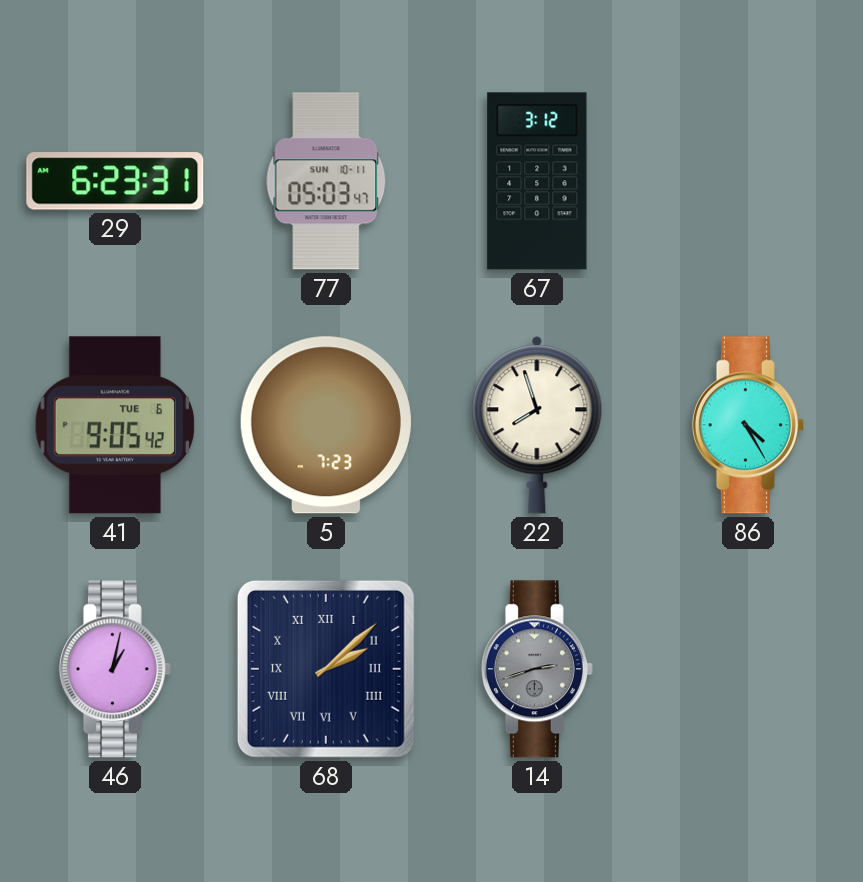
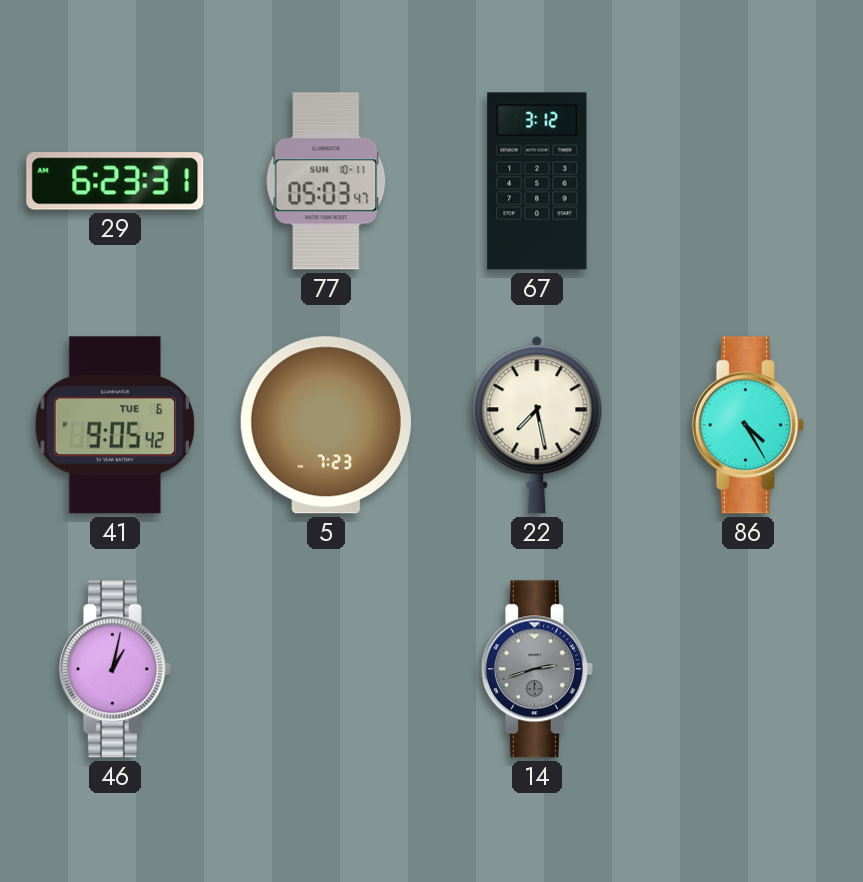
22: 7:57 -> 7:28 (537, 425)
68: 2:08 -> none (326, 669)
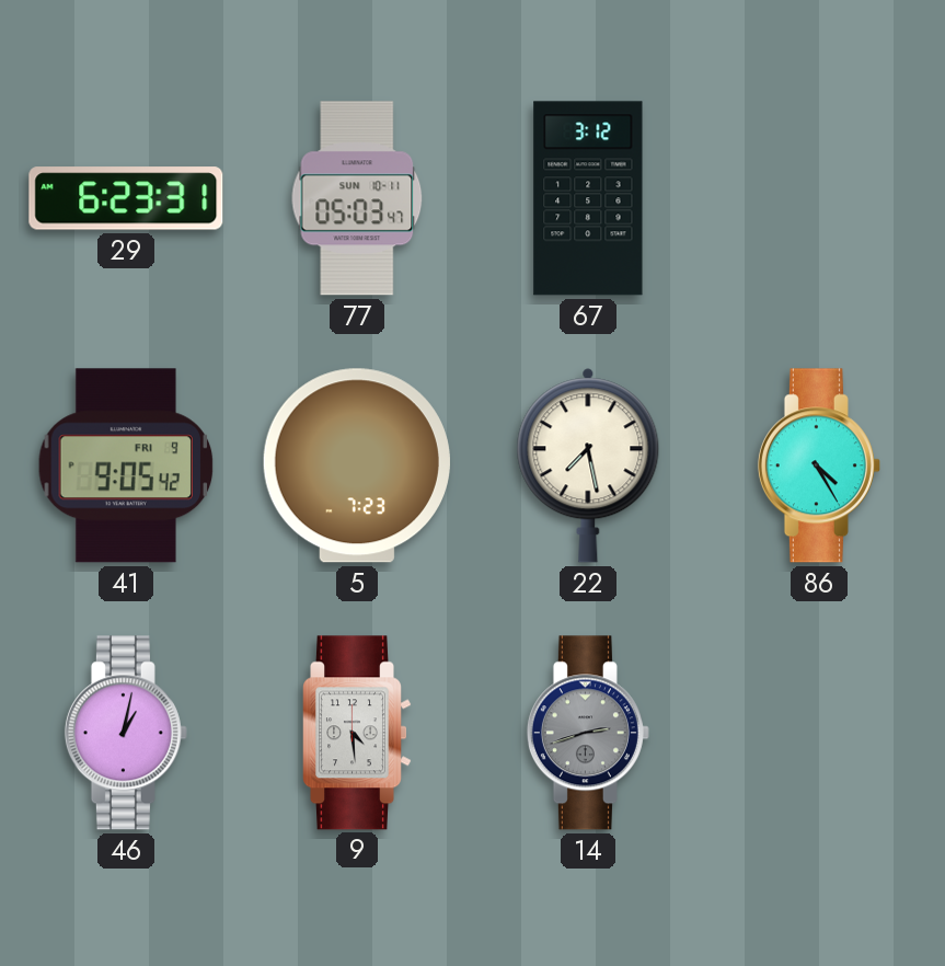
41 date: TUE 6 -> FRI 9 (126, 465)
9: none -> 4:29 (357, 733)
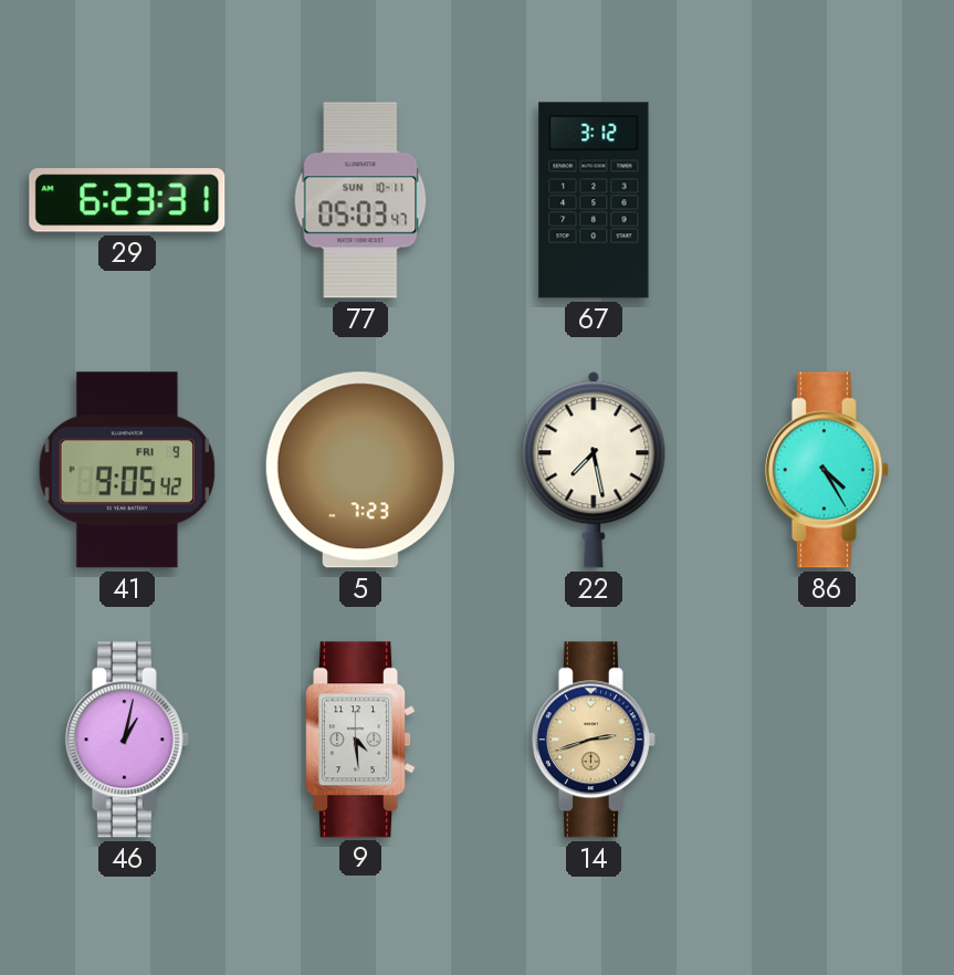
14 dial: grey -> champagne (594, 740)
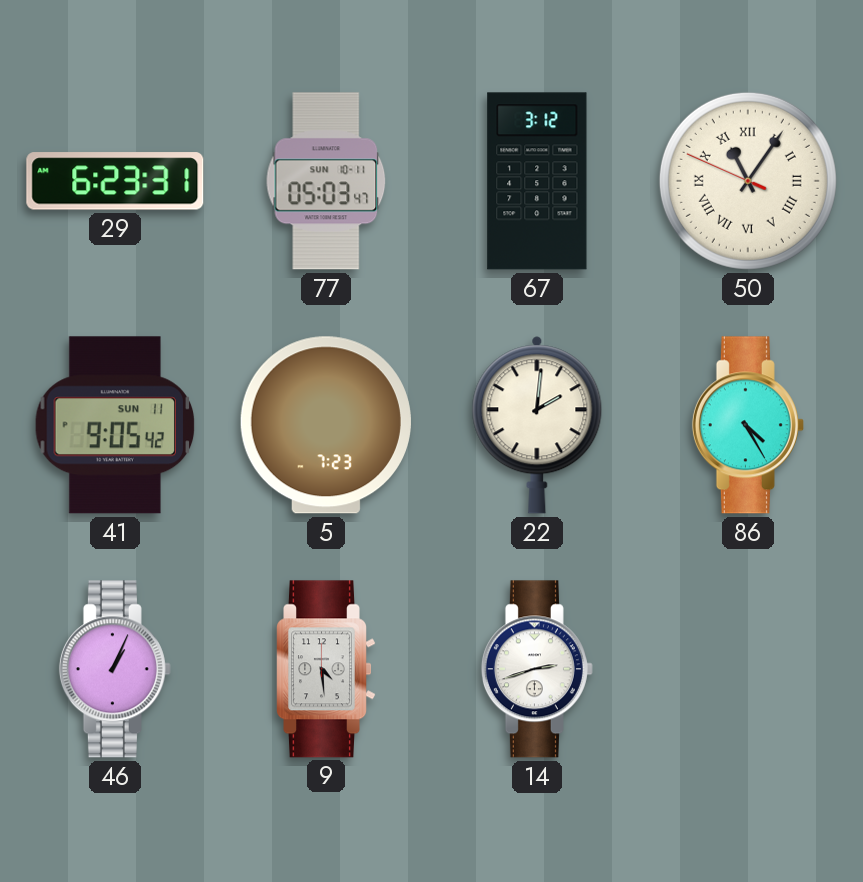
50: none -> 11:05 (748, 181)
41 date: FRI 9 -> SUN 11 (115, 425)
22: 7:28 -> 2:01 (537, 425)
46: 1:02 -> 1:04 (115, 669)
14 dial: champagne -> white (537, 669)
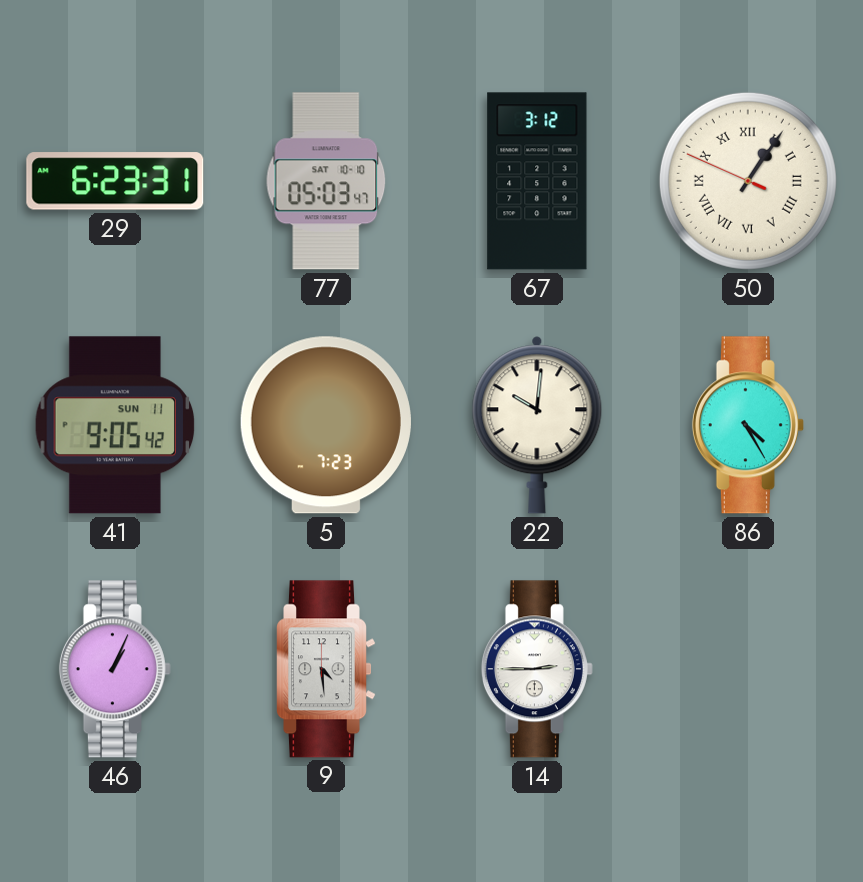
77 date: SUN 10-11 -> SAT 10-10 (326, 181)
50: 11:05 -> 1:05 (748, 181)
22: 2:01 -> 10:01 (537, 425)
14: 2:42 -> 2:45 (537, 669)
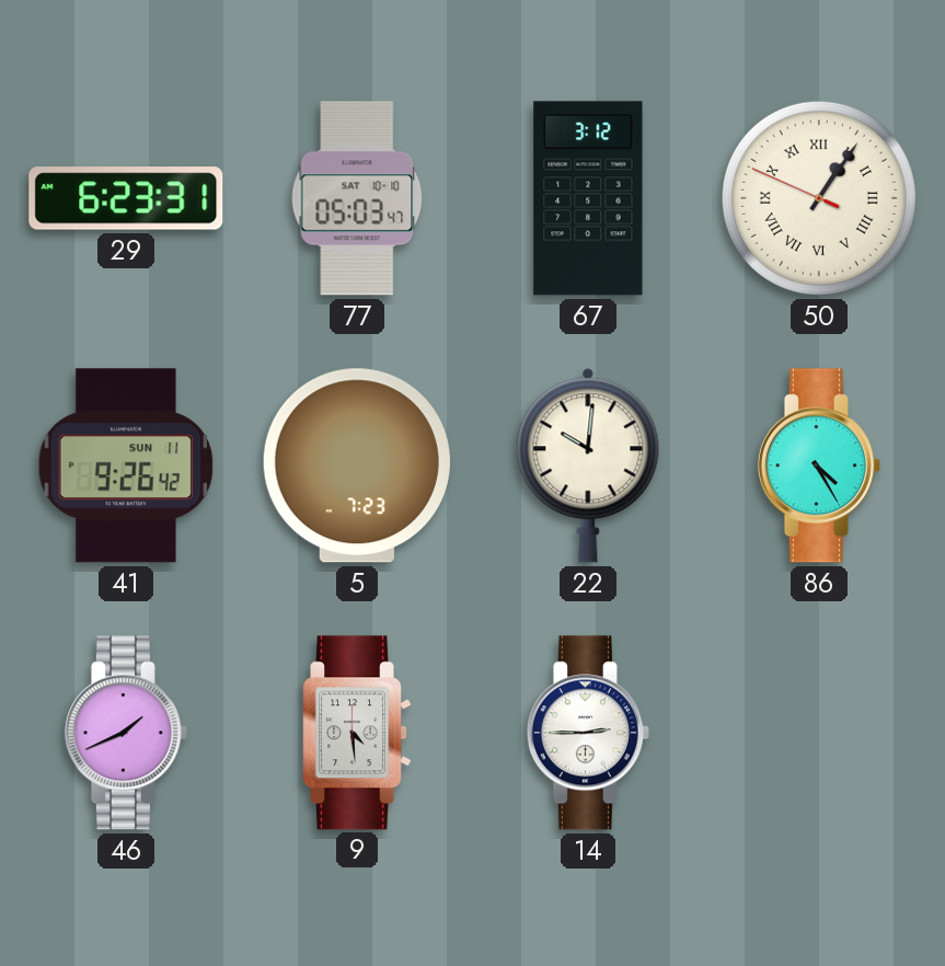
41: 9:05 -> 9:26 (126, 465)
46: 1:04 -> 1:41 (126, 733)
